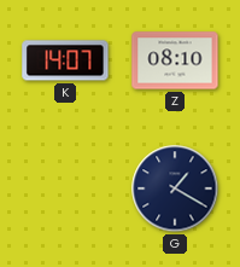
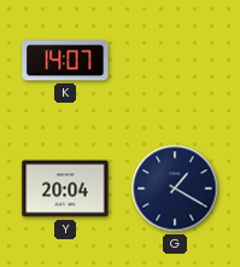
Z: 08:10 -> none (175, 60)
Y: none -> 20:04 (65, 188)
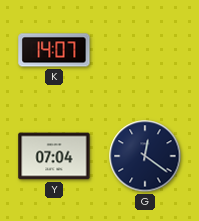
Y: 20:04 -> 07:04 (54, 156)
G: 1:20 -> 12:21 (145, 156)
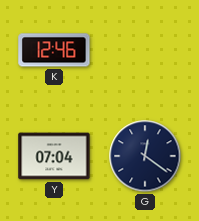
K: 14:07 -> 12:46 (54, 50)
